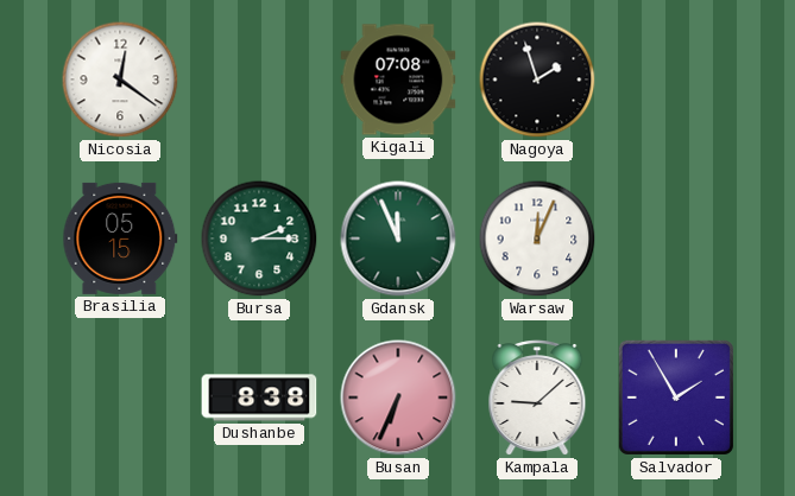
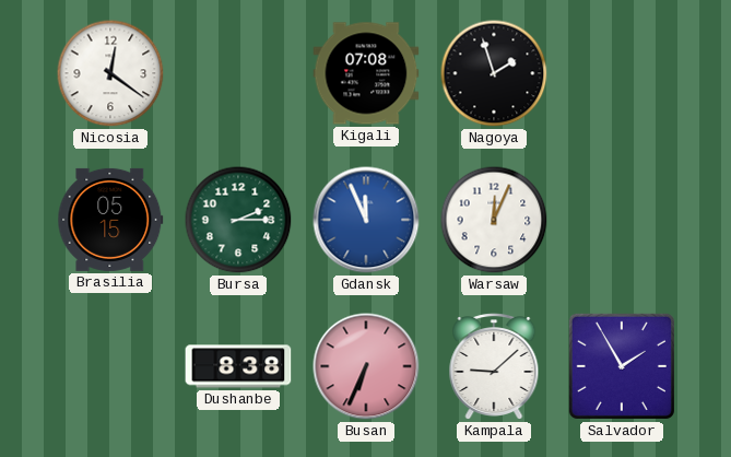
Gdansk dial: green -> blue (366, 220)
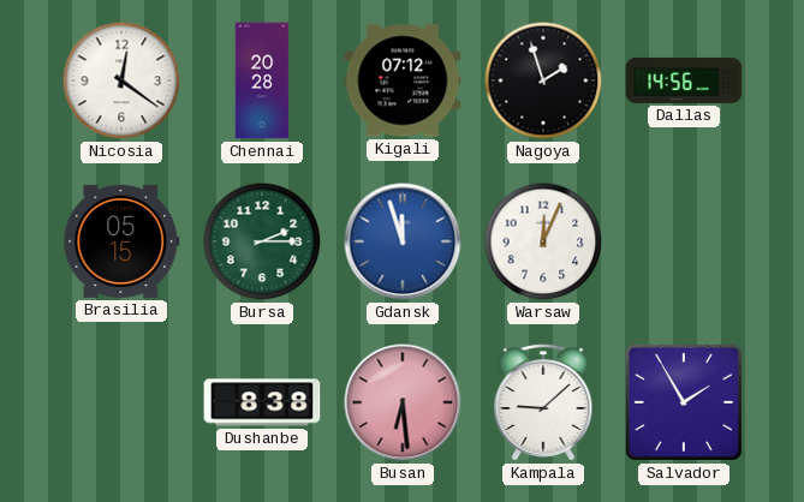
Chennai: none -> 20:28 (262, 80)
Kigali: 07:08 -> 07:12 (403, 80)
Dallas: none -> 14:56 (684, 80)
Gdansk: 11:56 -> 11:57 (403, 241)
Busan: 6:34 -> 6:29 (403, 402)
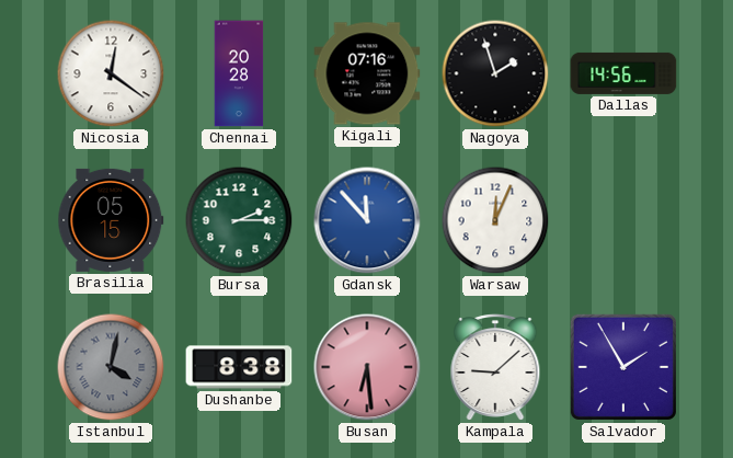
Kigali: 07:12 -> 07:16 (367, 73)
Gdansk: 11:57 -> 11:53 (367, 220)
Istanbul: none -> 4:02 (111, 367)
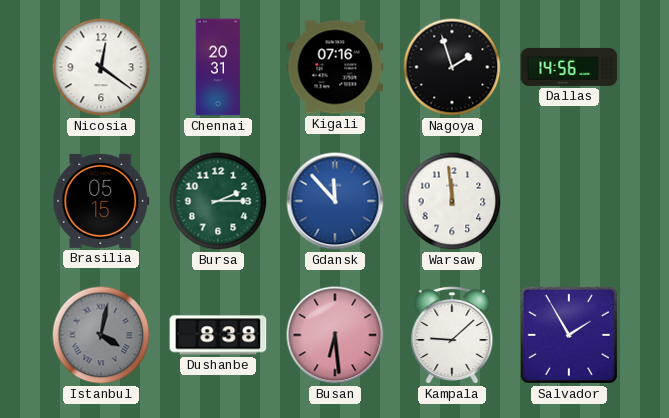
Chennai: 20:28 -> 20:31 (218, 67)
Warsaw: 12:04 -> 11:59 (452, 201)
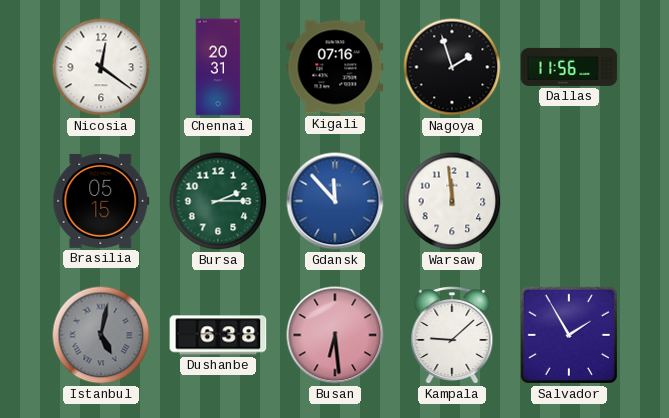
Dallas: 14:56 -> 11:56 (569, 67)
Istanbul: 4:02 -> 5:02 (101, 335)
Dushanbe: 8:38 -> 6:38 (218, 335)
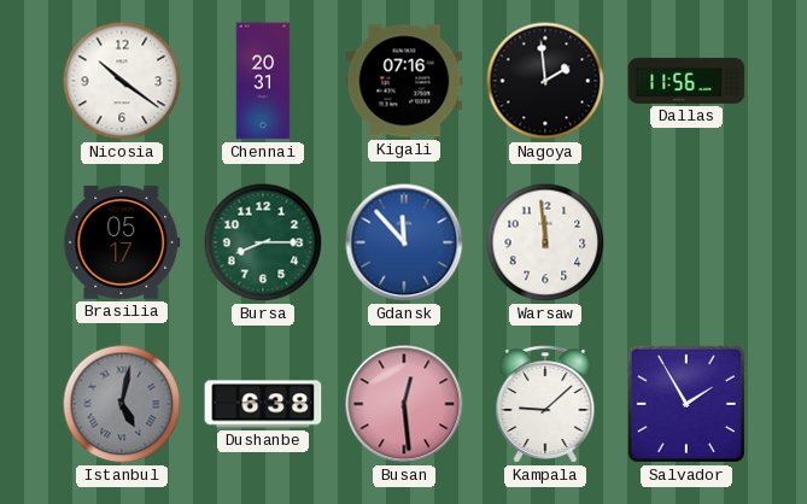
Nicosia: 12:21 -> 10:21 (122, 81)
Nagoya: 1:57 -> 1:59 (545, 81)
Brasilia: 05:15 -> 05:17 (122, 242)
Bursa: 2:15 -> 8:15 (263, 242)
Busan: 6:29 -> 12:29 (404, 404)
